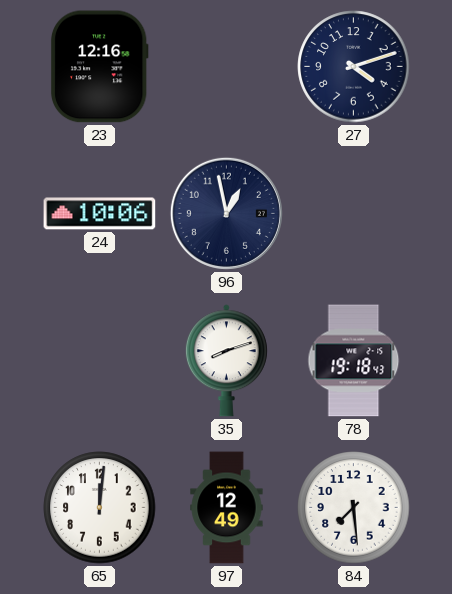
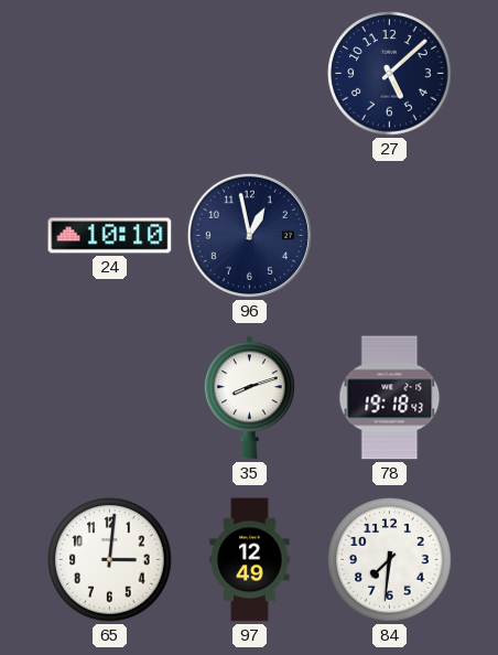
23: 12:16 -> none (99, 67)
27: 4:12 -> 5:08 (390, 74)
24: 10:06 -> 10:10 (110, 236)
65: 12:01 -> 3:01 (110, 560)
84: 7:29 -> 7:31 (390, 560)
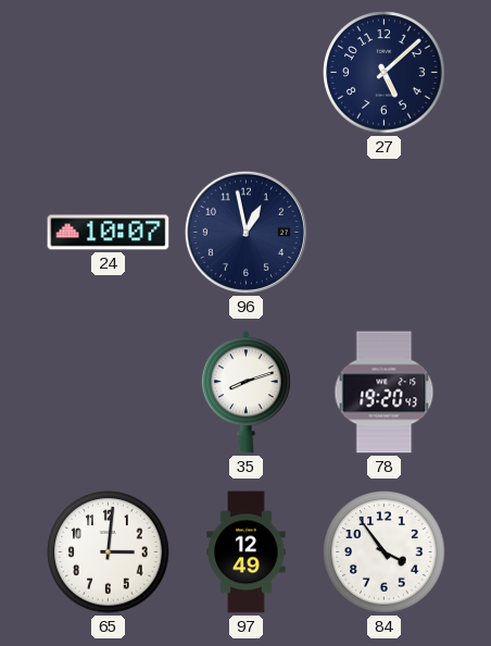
24: 10:10 -> 10:07 (109, 233)
78: 19:18 -> 19:20 (385, 393)
84: 7:31 -> 3:54 (385, 552)
